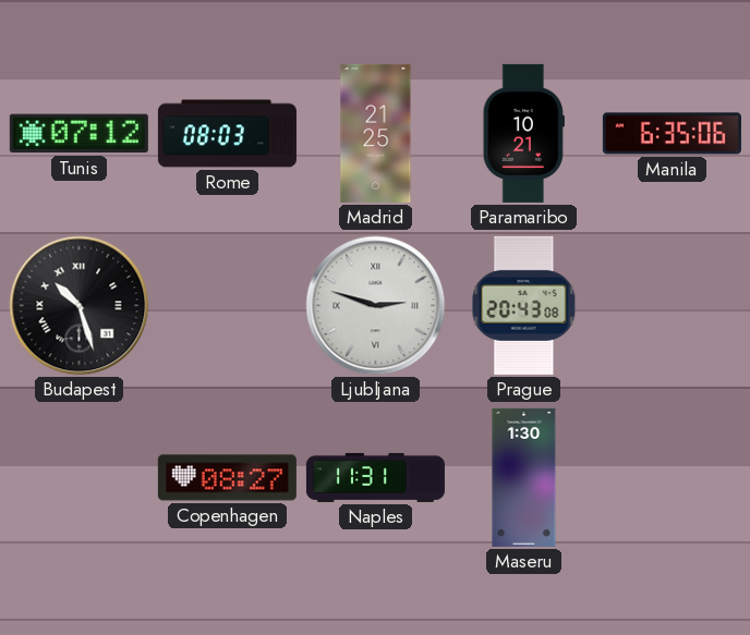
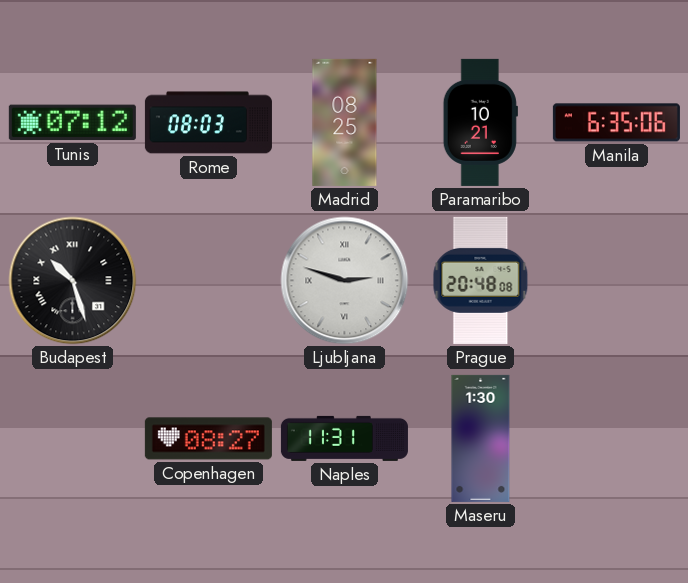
Madrid: 21:25 -> 08:25 (345, 122)
Prague: 20:43 -> 20:48 (481, 280)
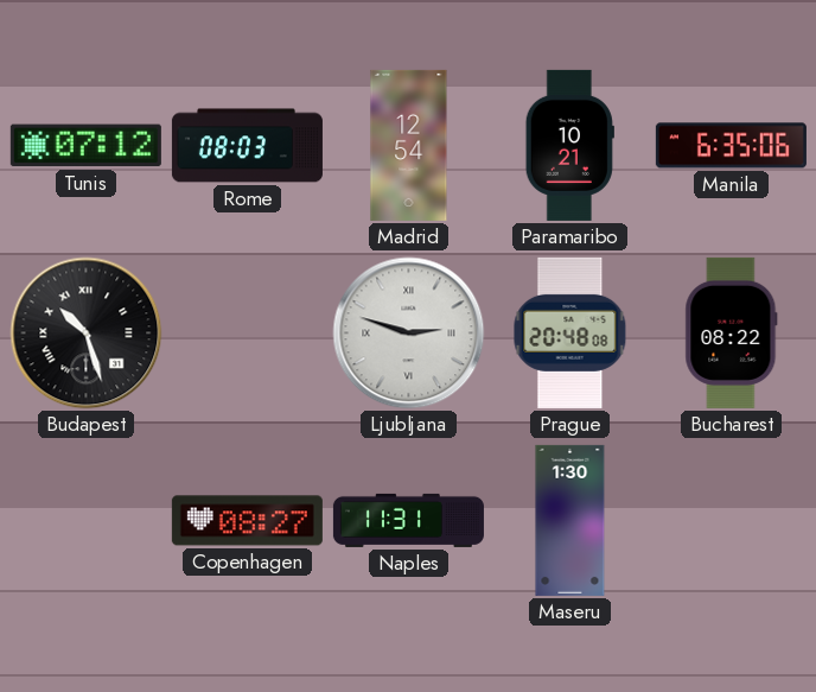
Madrid: 08:25 -> 12:54 (409, 145)
Bucharest: none -> 08:22 (732, 332)
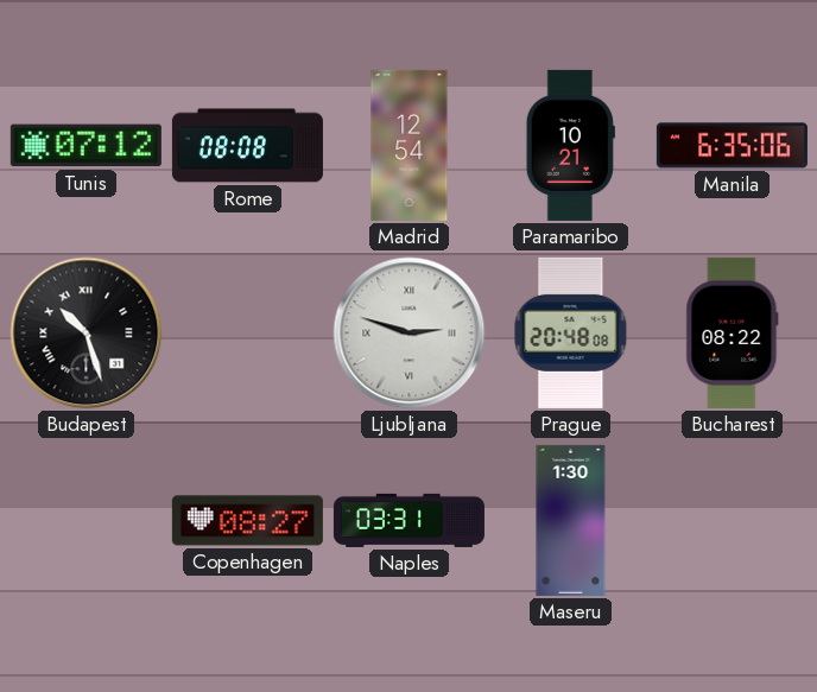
Rome: 08:03 -> 08:08 (247, 146)
Naples: 11:31 -> 03:31 (408, 520)
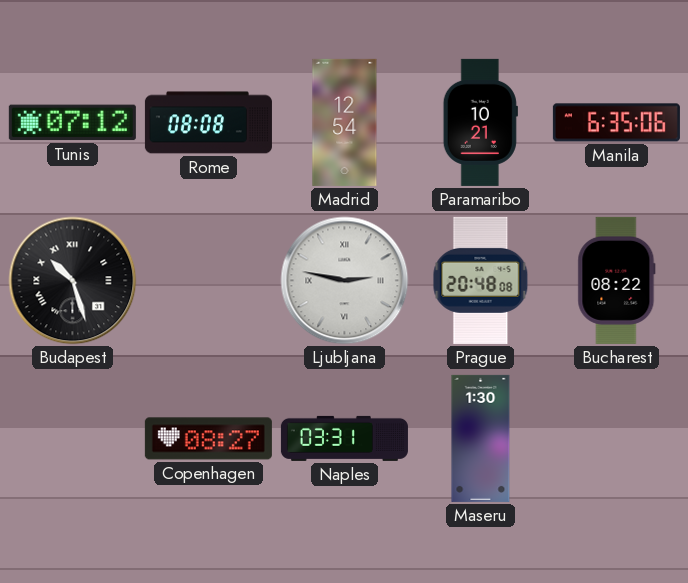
Ljubljana: 2:48 -> 2:47 (345, 281)
